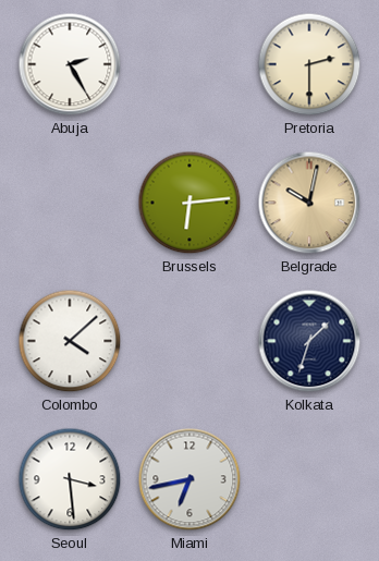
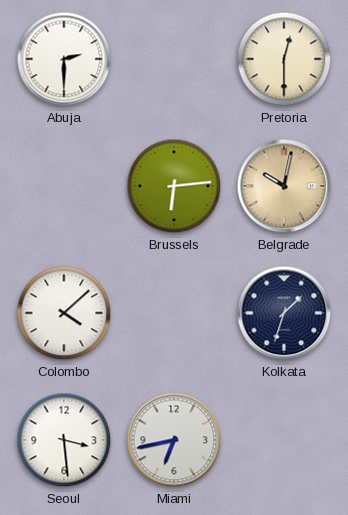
Abuja: 2:25 -> 2:30 (64, 59)
Pretoria: 2:30 -> 12:30 (284, 59)
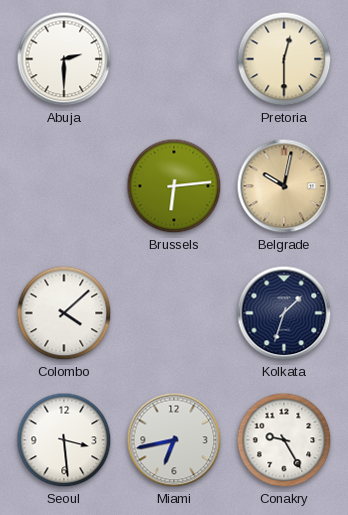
Conakry: none -> 9:25 (284, 440)
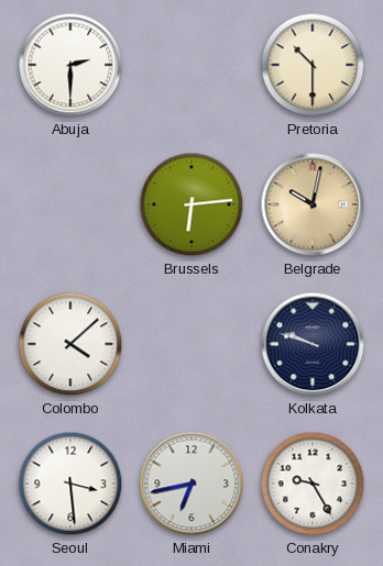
Pretoria: 12:30 -> 10:30 (313, 65)
Kolkata: 1:33 -> 9:48 (313, 344)
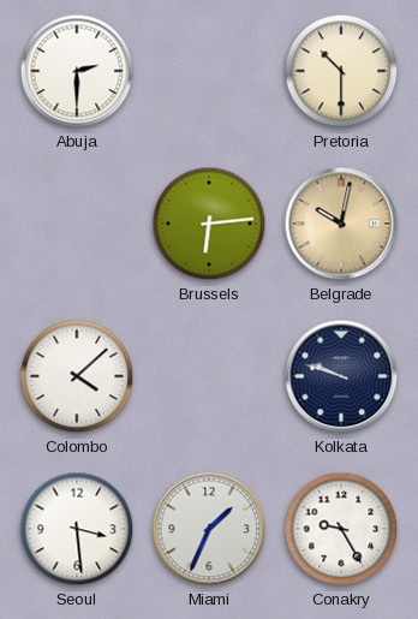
Miami: 6:43 -> 1:34 (209, 529)
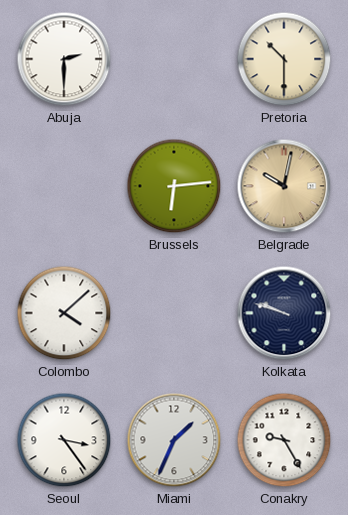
Seoul: 3:29 -> 3:24 (64, 440)
